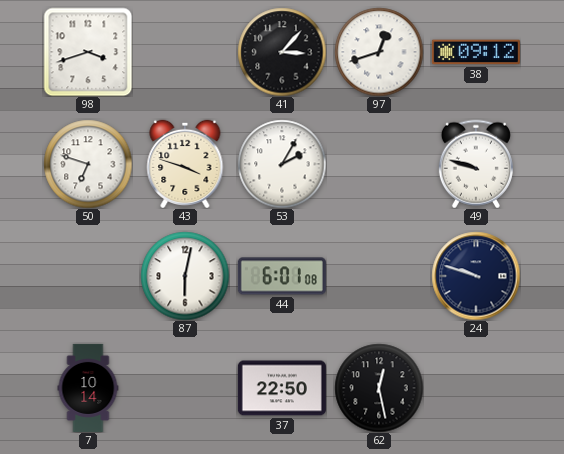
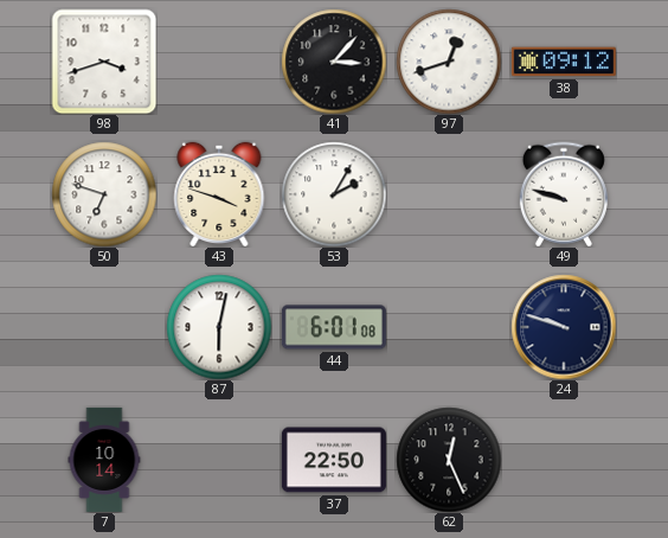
62: 12:28 -> 12:26 (449, 460)
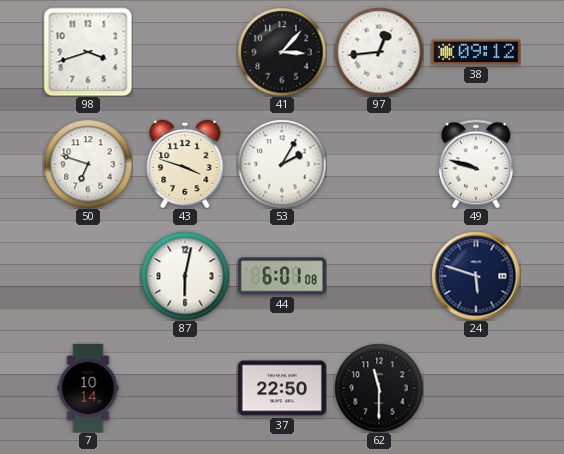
97: 12:42 -> 12:44 (379, 52)
24: 9:48 -> 5:48 (476, 276)
62: 12:26 -> 11:30 (379, 388)
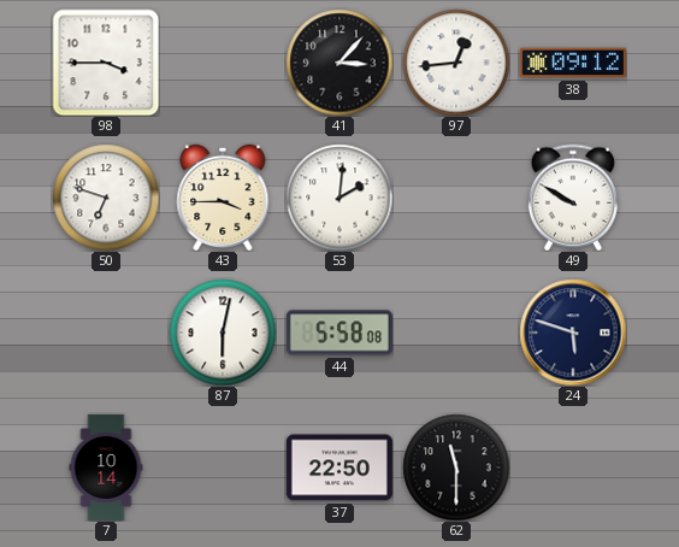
98: 3:42 -> 3:45 (106, 63)
43: 3:48 -> 3:45 (223, 196)
53: 2:05 -> 2:01 (339, 198)
49: 9:48 -> 9:50 (573, 198)
44: 6:01 -> 5:58 (339, 333)
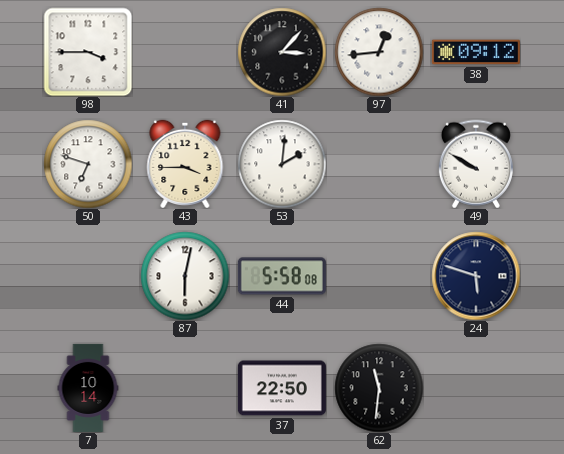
62: 11:30 -> 11:31 (379, 388)
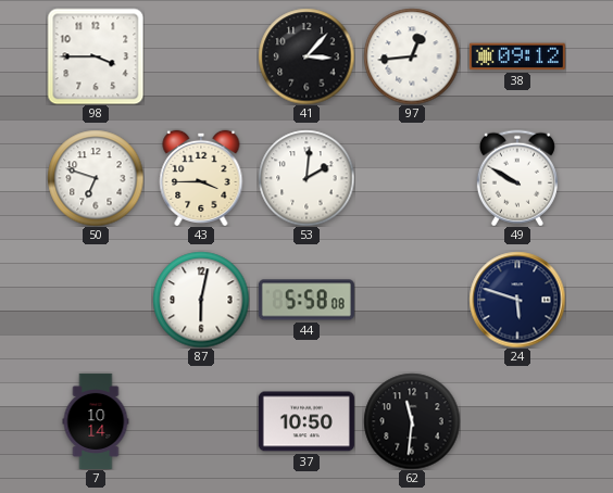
37: 22:50 -> 10:50 (306, 421)
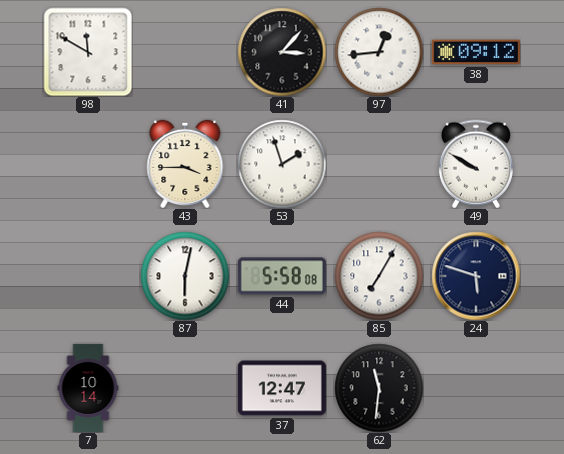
98: 3:45 -> 11:50 (88, 52)
50: 6:48 -> none (96, 178)
53: 2:01 -> 1:57 (282, 164)
85: none -> 7:05 (379, 276)
37: 10:50 -> 12:47 (282, 388)
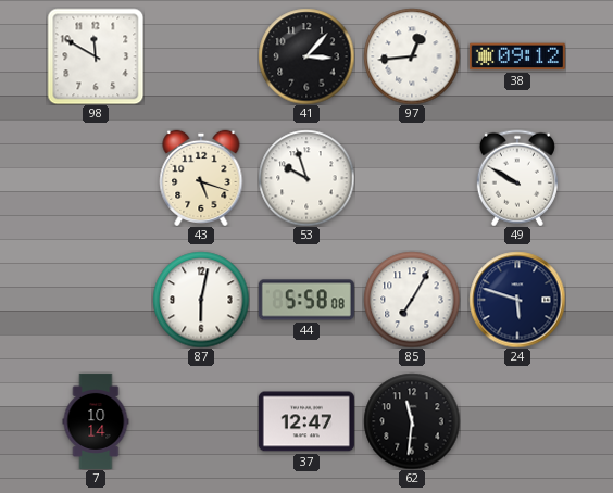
43: 3:45 -> 5:18 (201, 177)
53: 1:57 -> 9:57 (306, 178)
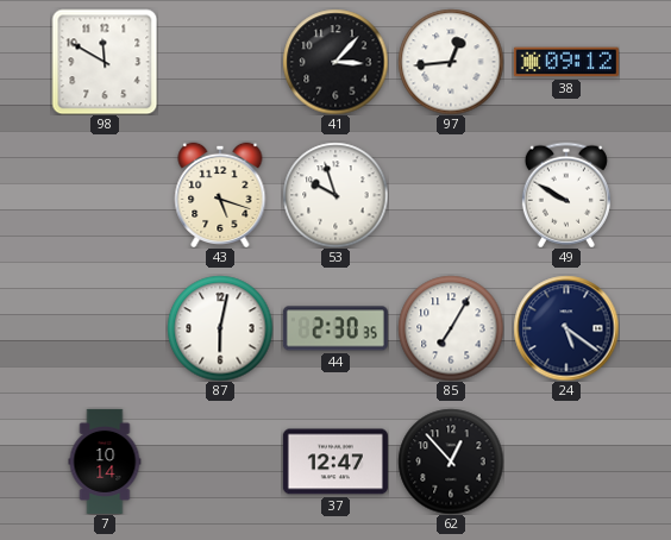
44: 5:58 -> 2:30 (335, 328)
24: 5:48 -> 5:21 (566, 328)
62: 11:31 -> 12:53 (451, 461)
